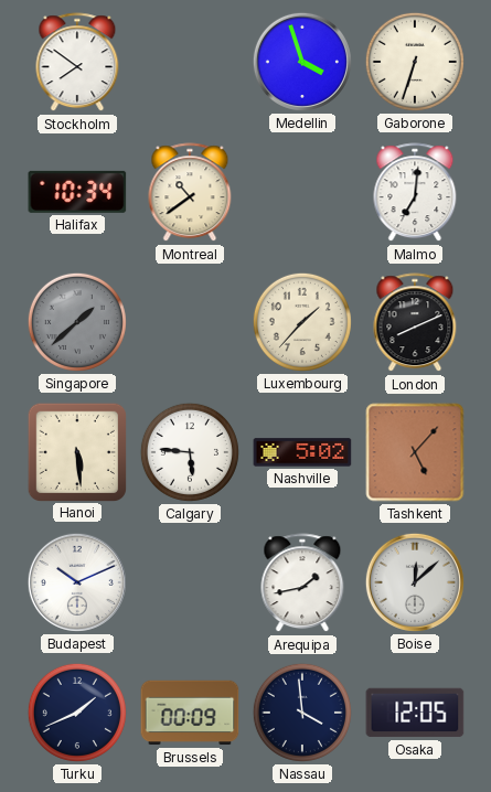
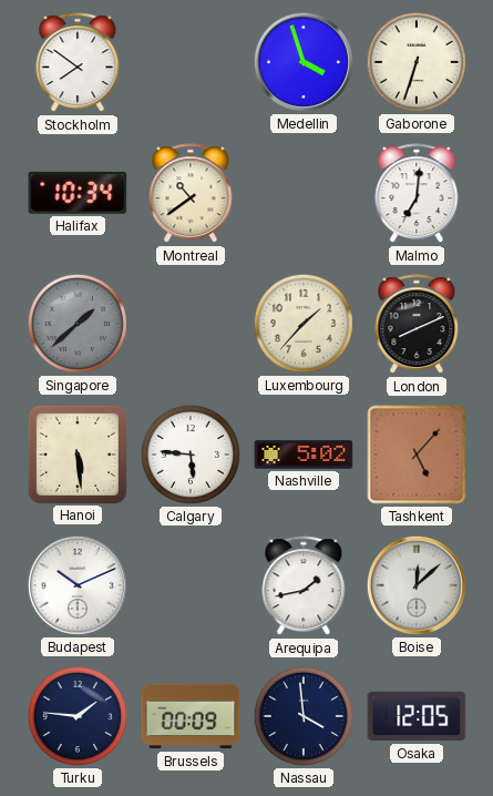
Turku: 1:41 -> 1:46 (78, 716)
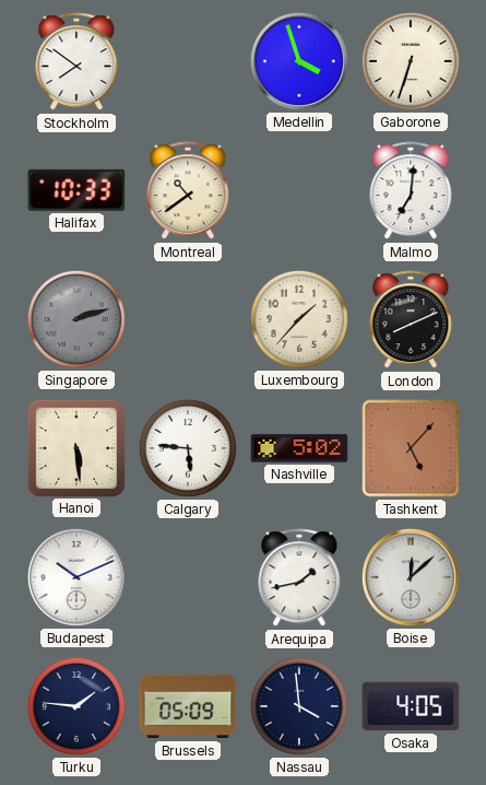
Halifax: 10:34 -> 10:33 (76, 190)
Singapore: 1:38 -> 2:12 (76, 319)
Brussels: 00:09 -> 05:09 (188, 706)
Osaka: 12:05 -> 4:05 (411, 706)
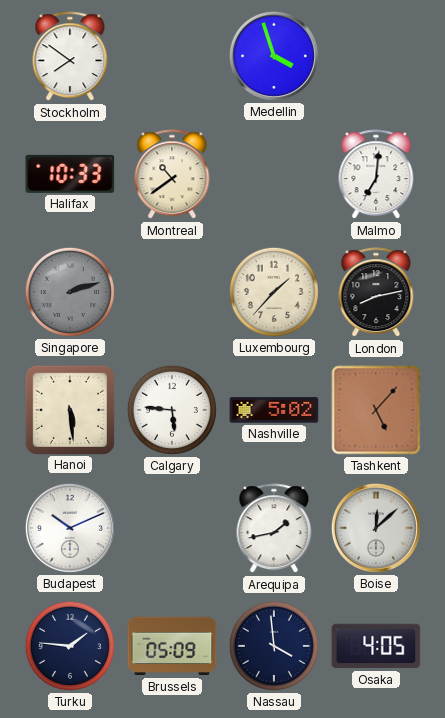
Gaborone: 6:33 -> none (411, 61)
London: 8:11 -> 8:13 (376, 293)
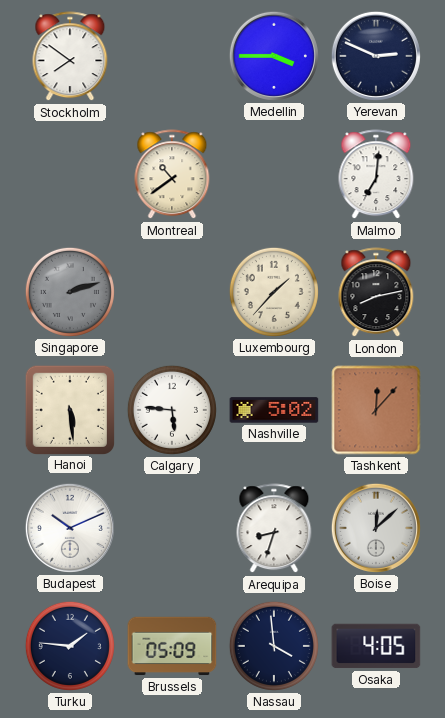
Medellin: 3:57 -> 3:45 (274, 56)
Yerevan: none -> 2:49 (376, 56)
Halifax: 10:33 -> none (70, 174)
Tashkent: 5:07 -> 12:07 (376, 410)
Arequipa: 1:43 -> 8:33 (274, 529)
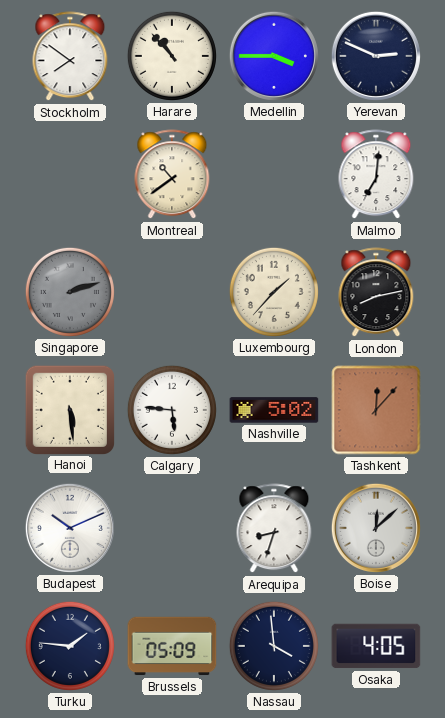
Harare: none -> 10:53 (172, 56)
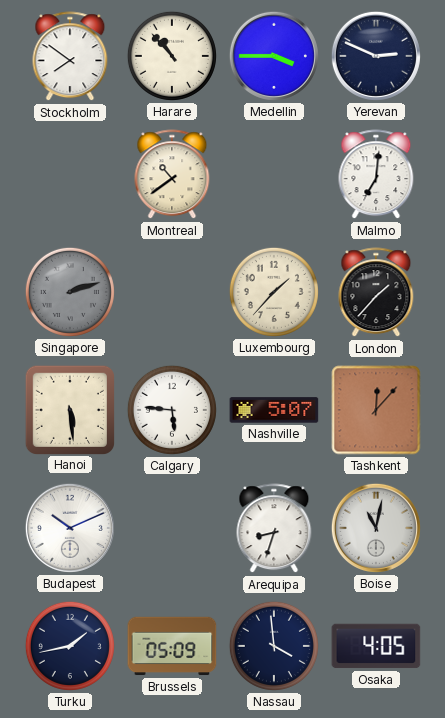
London: 8:13 -> 1:37 (376, 293)
Nashville: 5:02 -> 5:07 (274, 410)
Boise: 12:08 -> 11:02 (376, 528)
Turku: 1:46 -> 1:43 (70, 646)
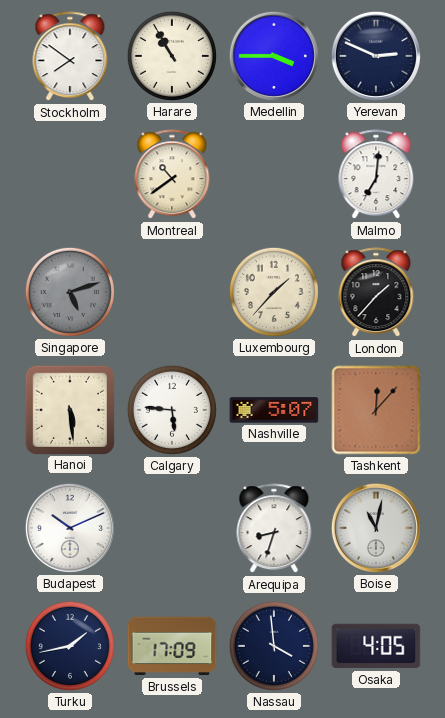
Harare: 10:53 -> 10:55 (172, 56)
Singapore: 2:12 -> 5:12 (70, 292)
Brussels: 05:09 -> 17:09 (172, 646)
